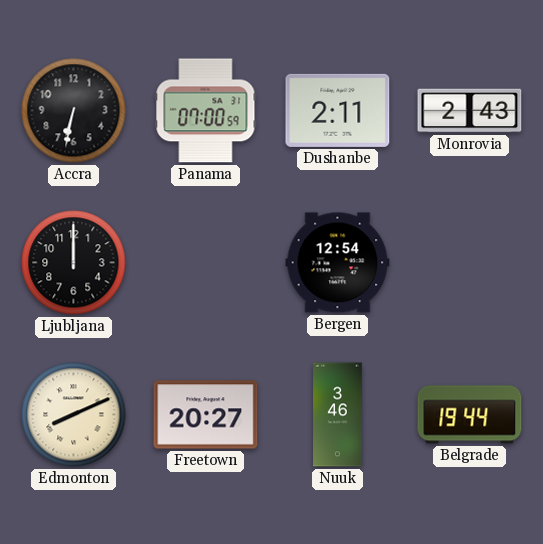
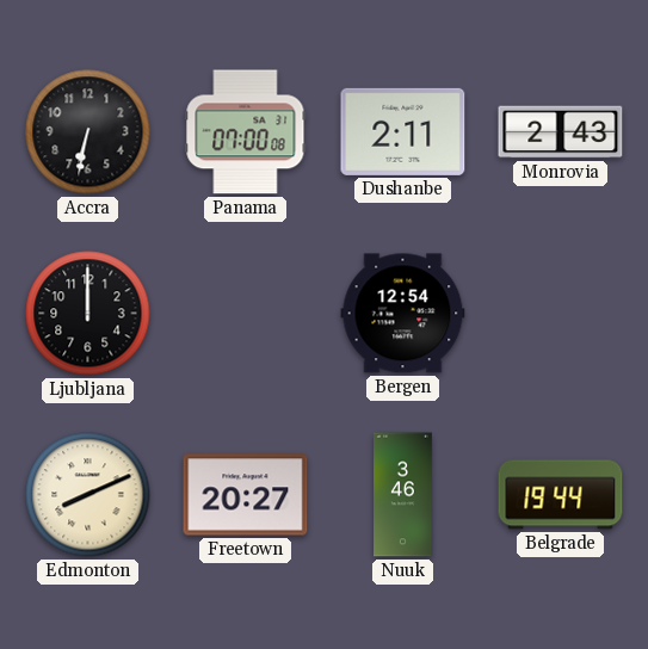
Panama: 07:00:59 -> 07:00:08 (246, 132)
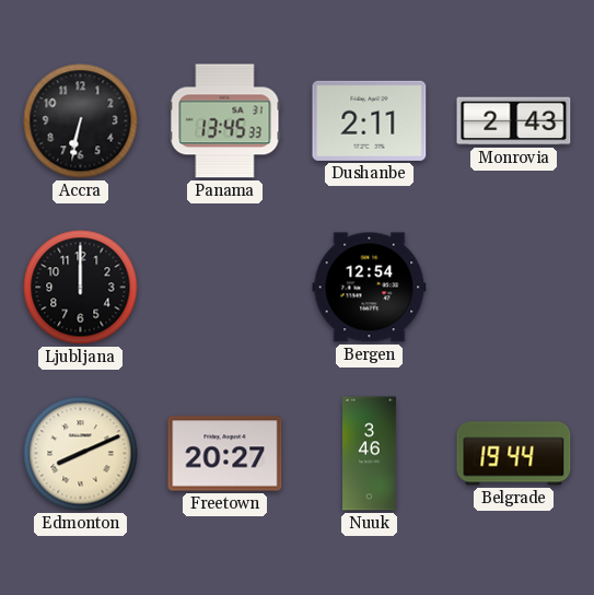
Panama: 07:00 -> 13:45 (225, 121)
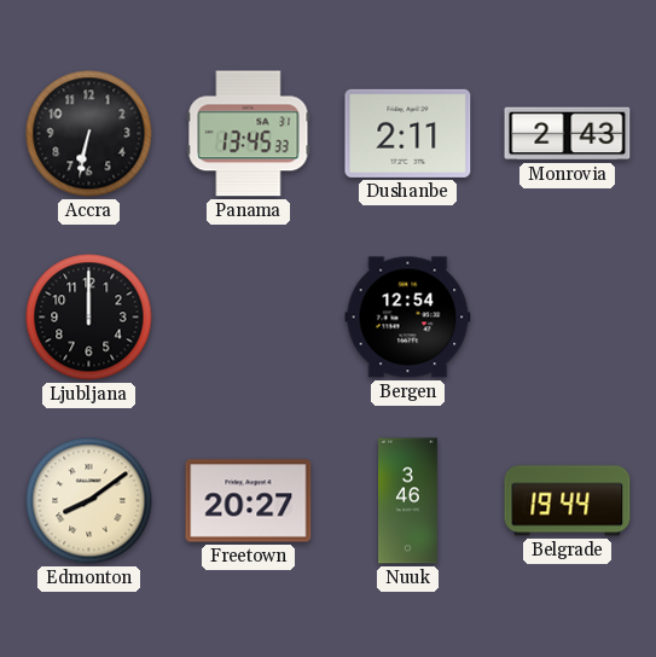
Edmonton: 8:11 -> 8:09 (89, 501)
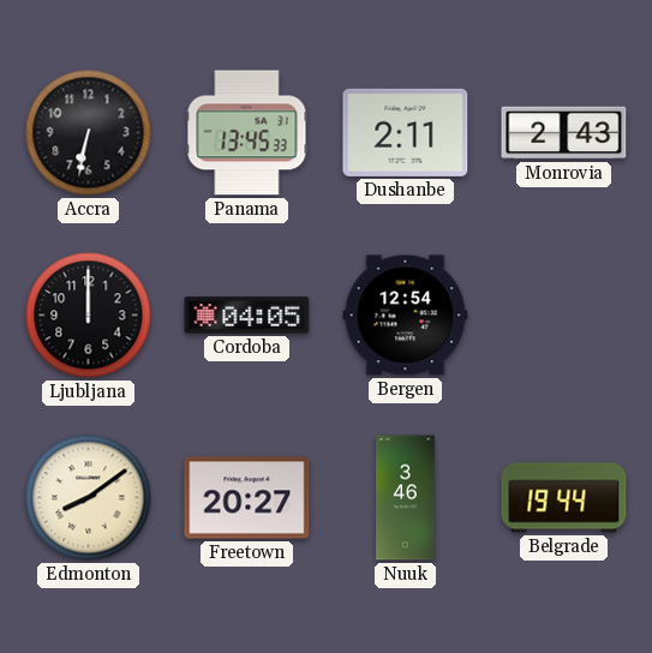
Cordoba: none -> 04:05 (247, 316)
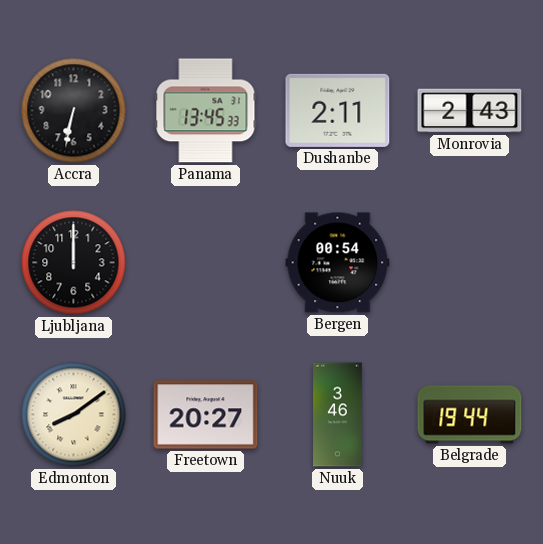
Cordoba: 04:05 -> none (247, 316)
Bergen: 12:54 -> 00:54 (338, 263)
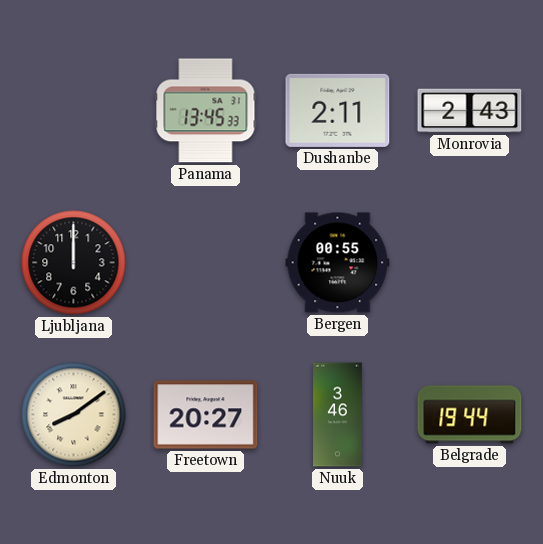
Accra: 6:32 -> none (74, 111)
Bergen: 00:54 -> 00:55 (338, 263)
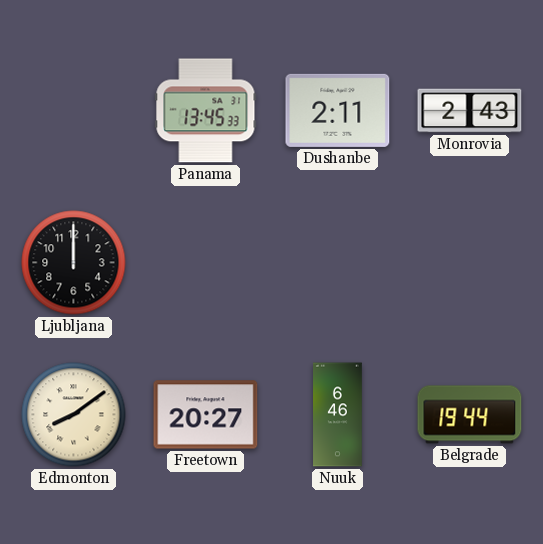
Bergen: 00:55 -> none (338, 263)
Nuuk: 3:46 -> 6:46 (338, 415)
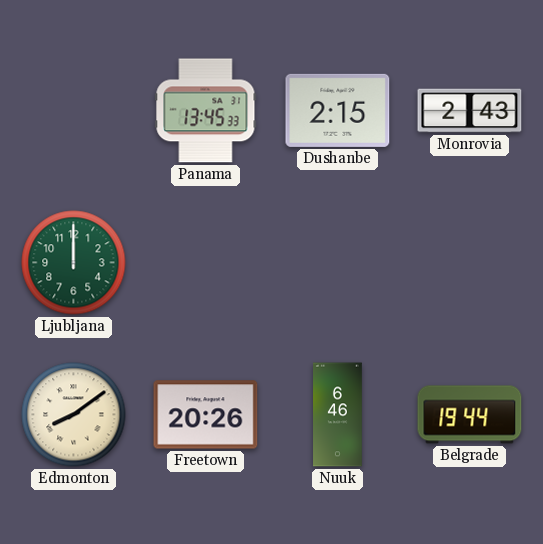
Dushanbe: 2:11 -> 2:15 (338, 110)
Ljubljana dial: black -> green (74, 263)
Freetown: 20:27 -> 20:26 (206, 415)
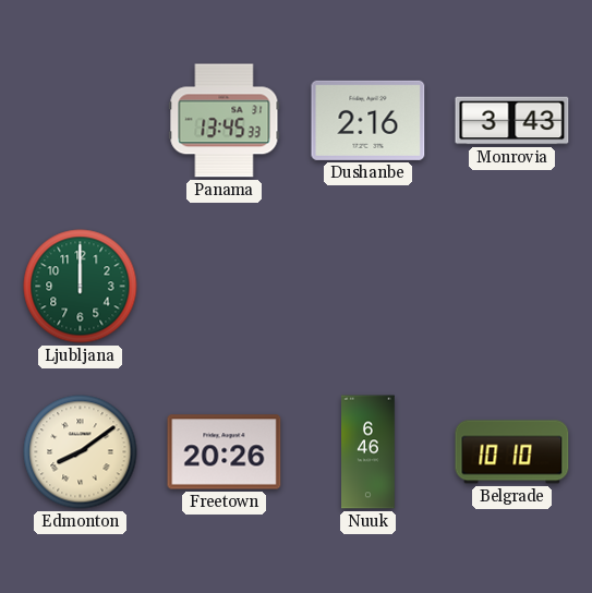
Dushanbe: 2:15 -> 2:16 (369, 120)
Monrovia: 2:43 -> 3:43 (512, 121)
Belgrade: 19:44 -> 10:10 (512, 452)
